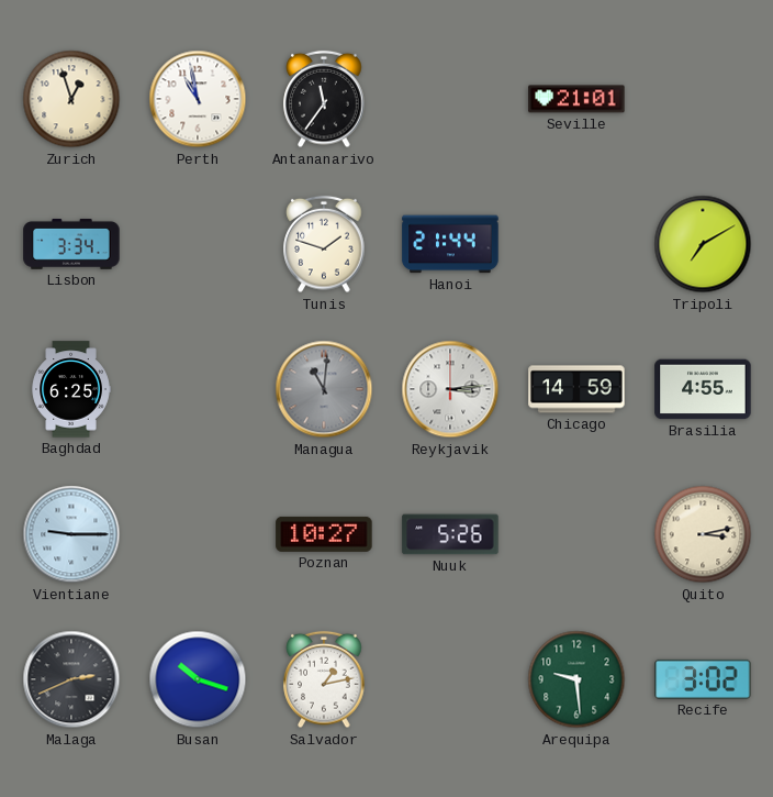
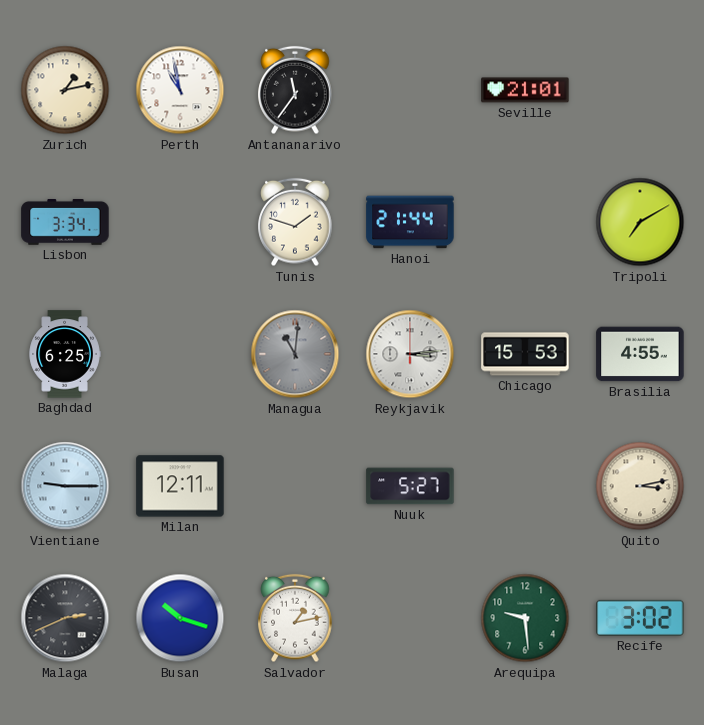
Zurich: 12:57 -> 1:13 (65, 90)
Chicago: 14:59 -> 15:53 (525, 354)
Milan: none -> 12:11 (180, 486)
Poznan: 10:27 -> none (324, 534)
Nuuk: 5:26 -> 5:27 (410, 486)
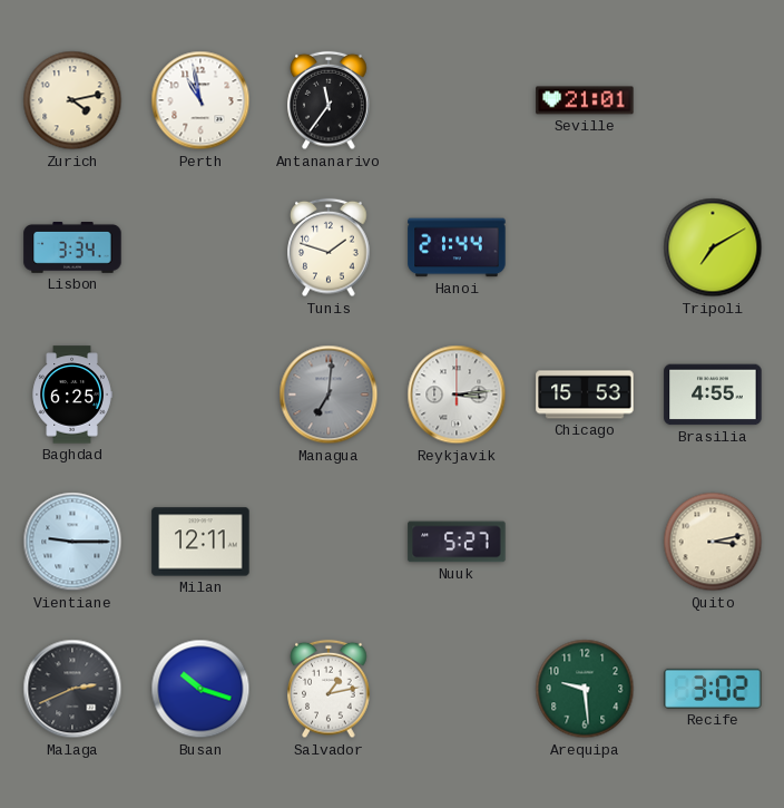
Zurich: 1:13 -> 4:13 (72, 100)
Managua: 11:01 -> 7:01 (329, 395)
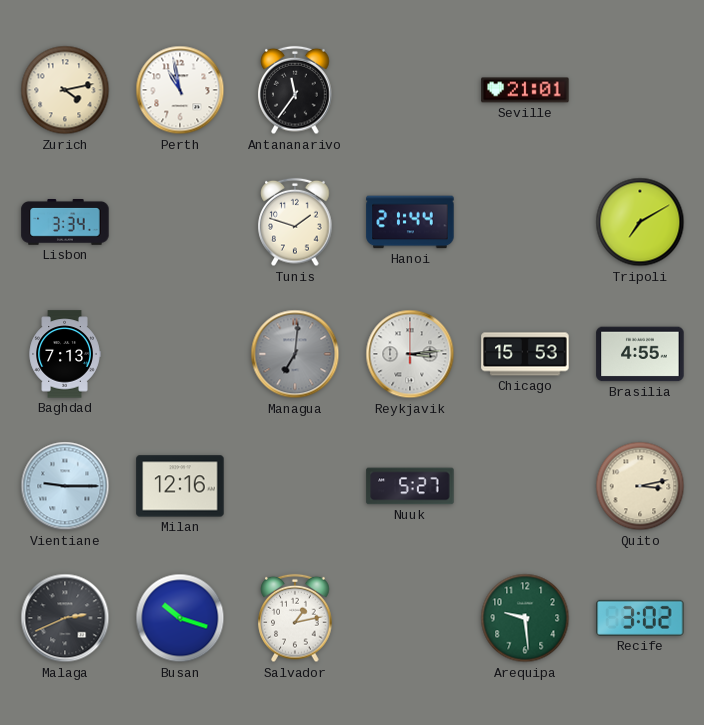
Baghdad: 6:25 -> 7:13 (65, 354)
Milan: 12:11 -> 12:16 (180, 486)
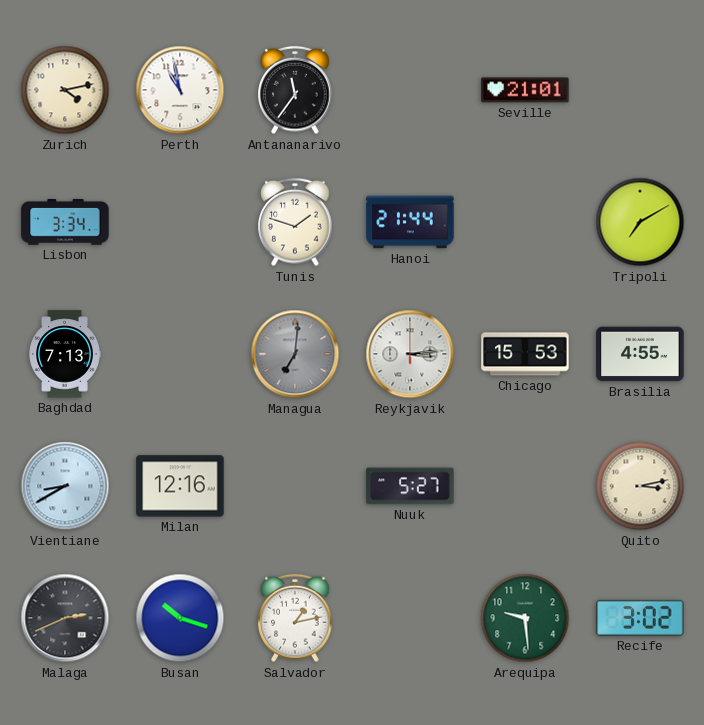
Vientiane: 9:15 -> 8:40 (65, 486)
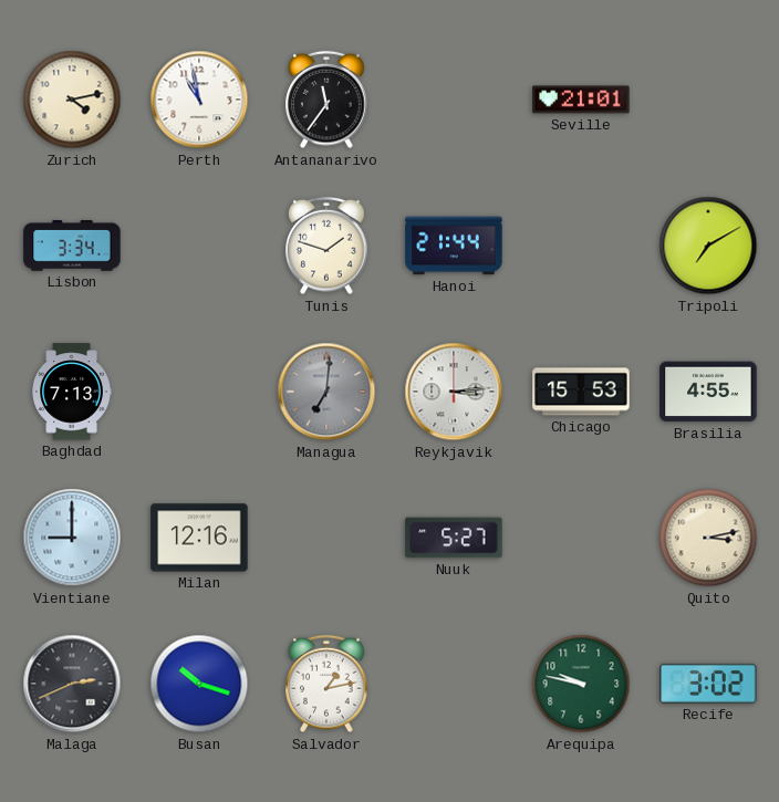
Vientiane: 8:40 -> 9:00 (72, 538)
Arequipa: 9:29 -> 9:47 (581, 684)
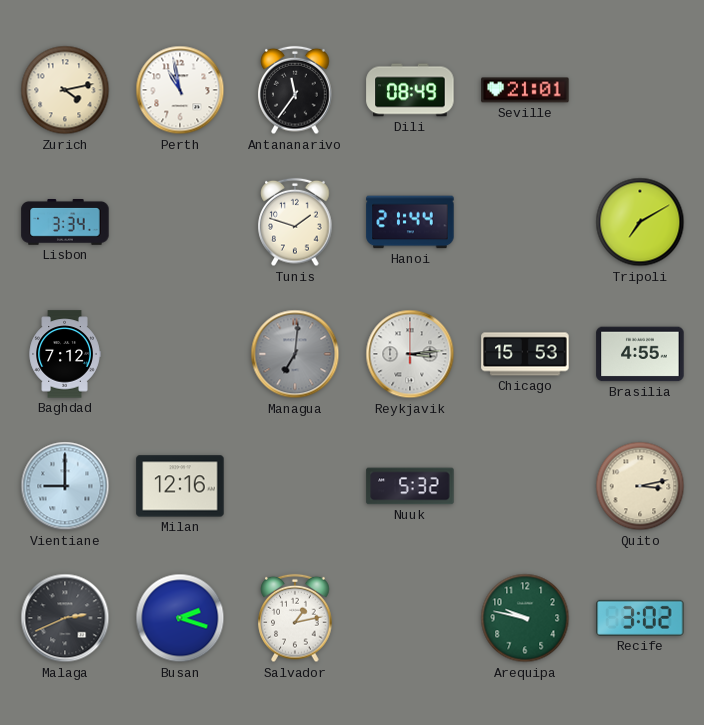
Dili: none -> 08:49 (410, 90)
Baghdad: 7:13 -> 7:12 (65, 354)
Nuuk: 5:27 -> 5:32 (410, 486)
Busan: 10:18 -> 2:18 (180, 618)
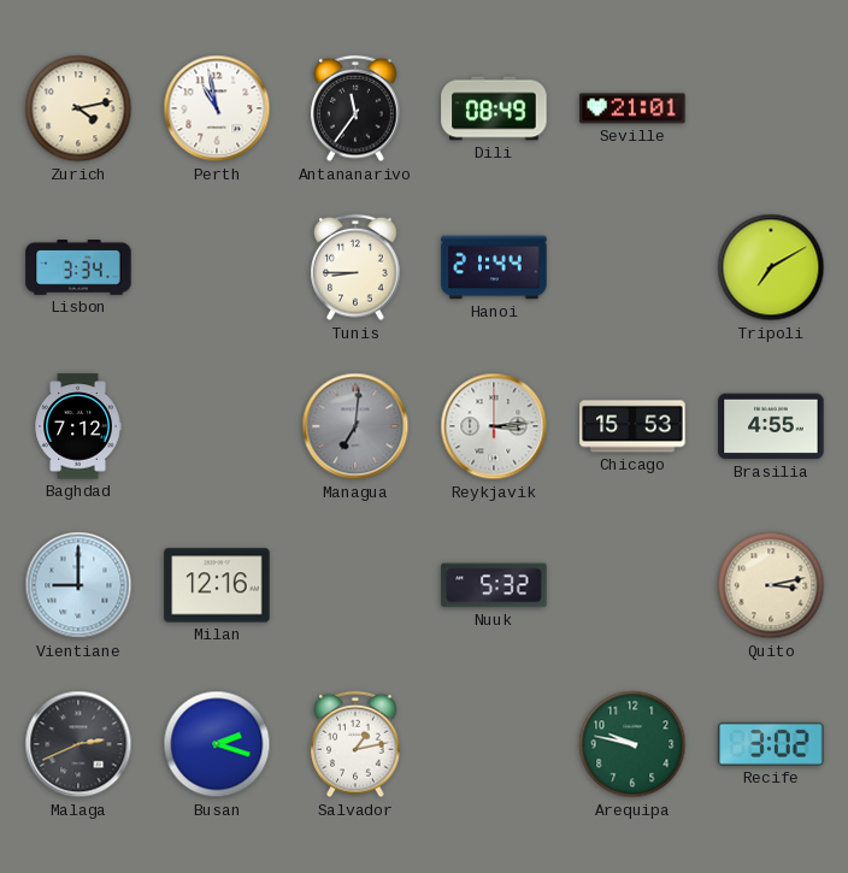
Tunis: 1:48 -> 8:45 (355, 267)
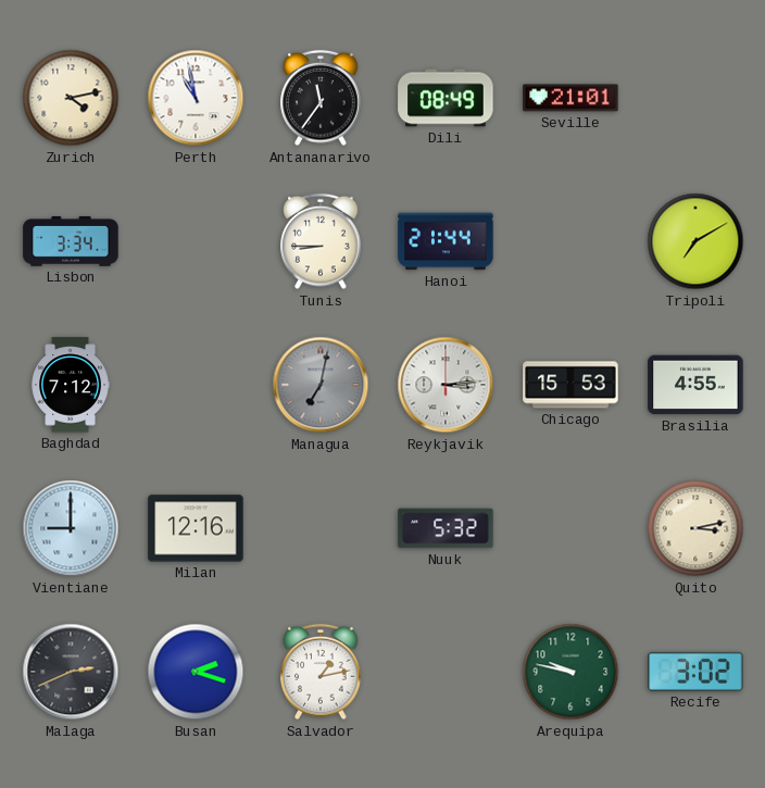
Managua: 7:01 -> 7:02 (321, 385)
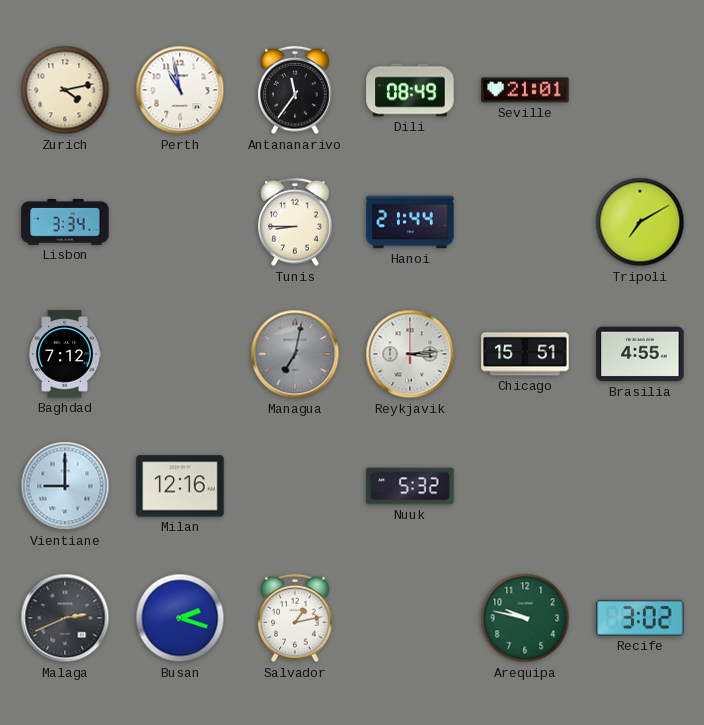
Chicago: 15:53 -> 15:51 (525, 354)
Quito: 3:13 -> none (695, 528)
